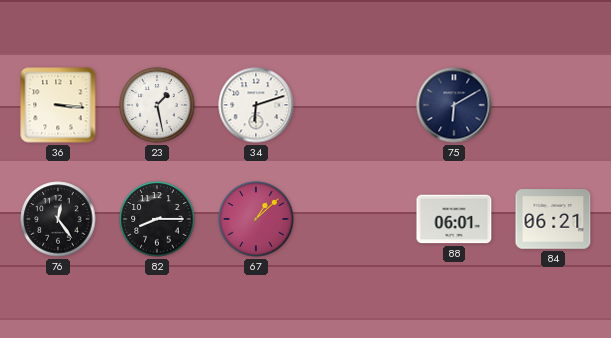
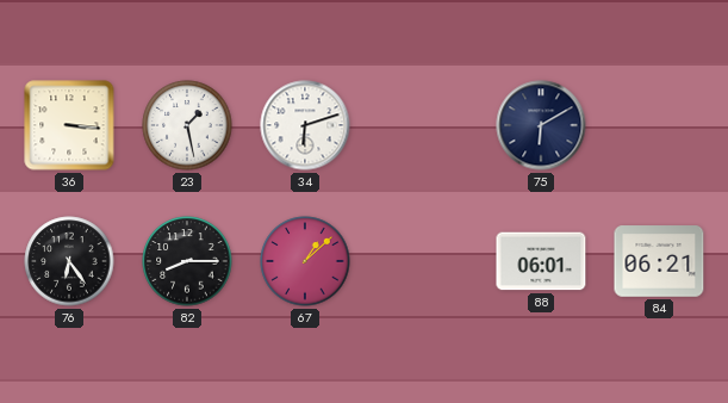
76: 12:24 -> 6:24 (69, 261)
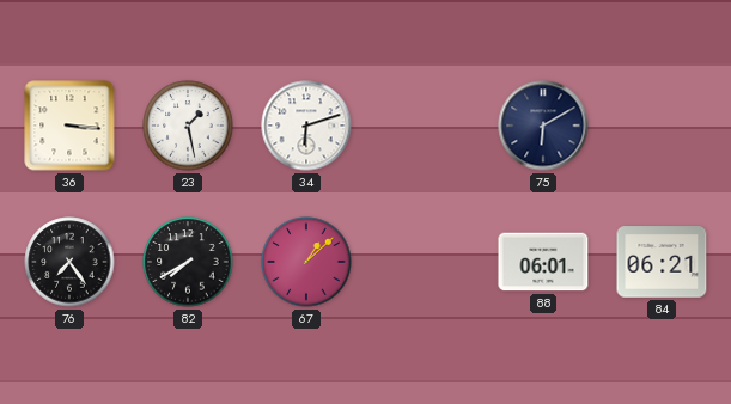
76: 6:24 -> 7:24 (69, 262)
82: 8:15 -> 7:40 (188, 262)
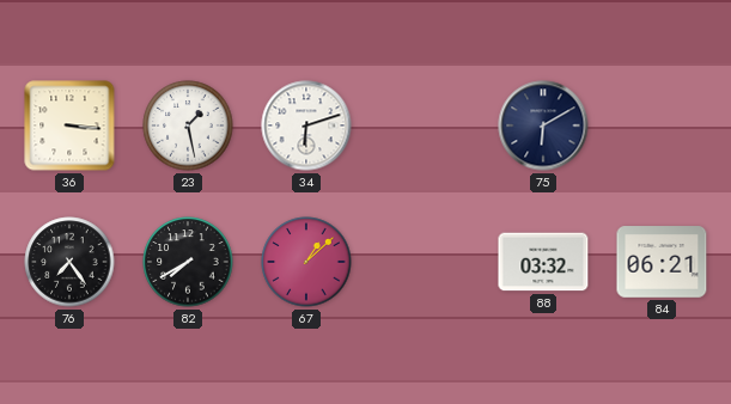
88: 06:01 -> 03:32 (543, 262)
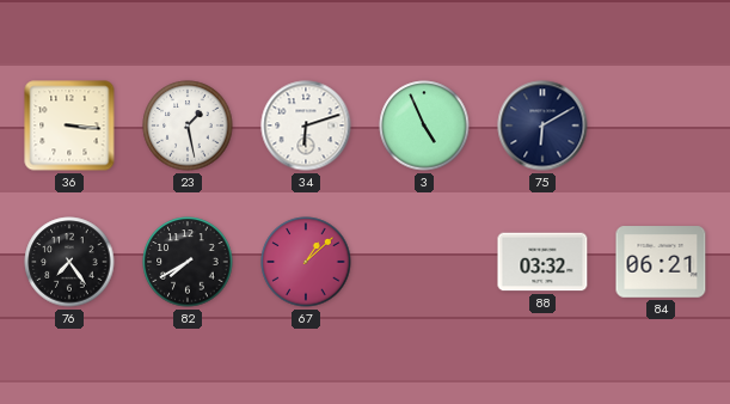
3: none -> 4:56 (424, 126)
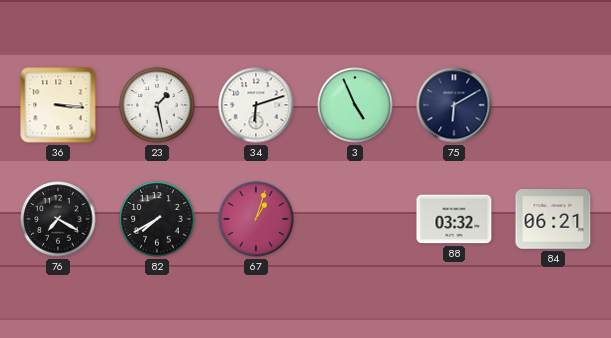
76: 7:24 -> 7:20 (58, 219)
67: 1:08 -> 1:03 (256, 219)
